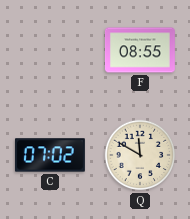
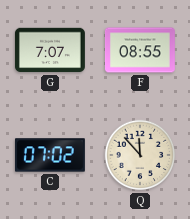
G: none -> 7:07 (50, 50)
Q: 11:50 -> 11:53 (140, 155)
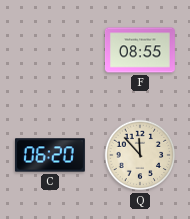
G: 7:07 -> none (50, 50)
C: 07:02 -> 06:20 (50, 155)
